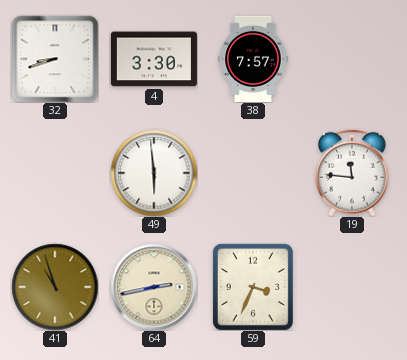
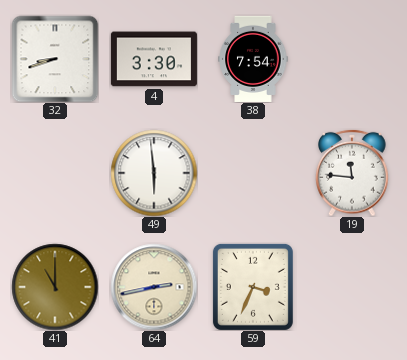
38: 7:57 -> 7:54 (253, 59)
41: 10:57 -> 11:00 (55, 287)
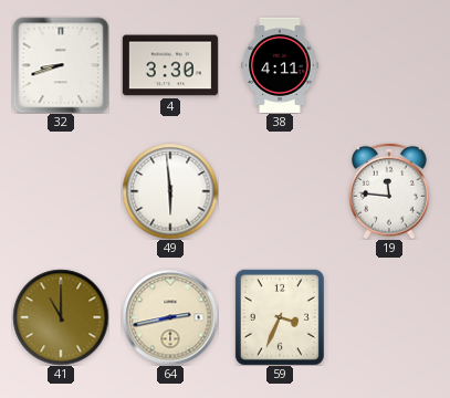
38: 7:54 -> 4:11 (280, 65)
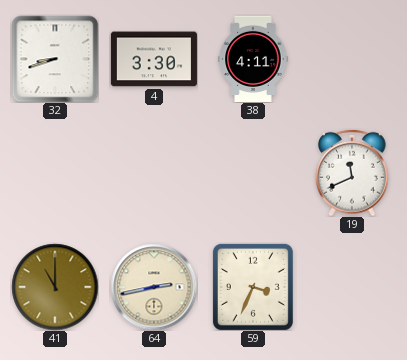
49: 5:59 -> none (170, 191)
19: 11:46 -> 11:41 (352, 173)
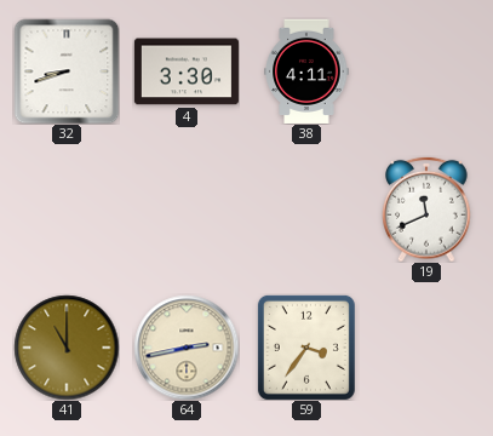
59: 3:34 -> 3:36 (306, 348)
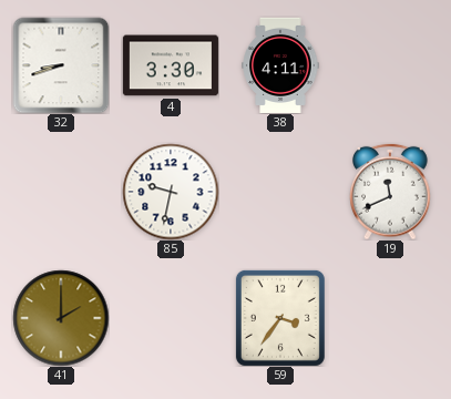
85: none -> 9:32 (171, 192)
41: 11:00 -> 2:00 (61, 318)
64: 2:43 -> none (187, 348)
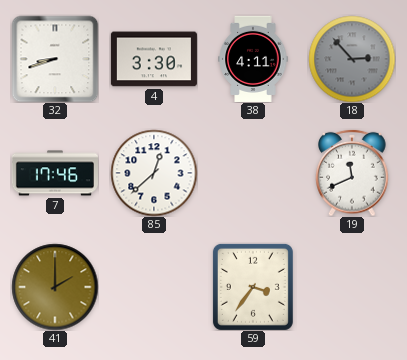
18: none -> 2:53 (352, 59)
7: none -> 17:46 (55, 173)
85: 9:32 -> 12:38 (154, 173)
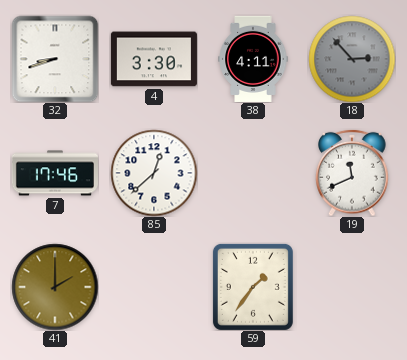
59: 3:36 -> 1:36 (253, 287)
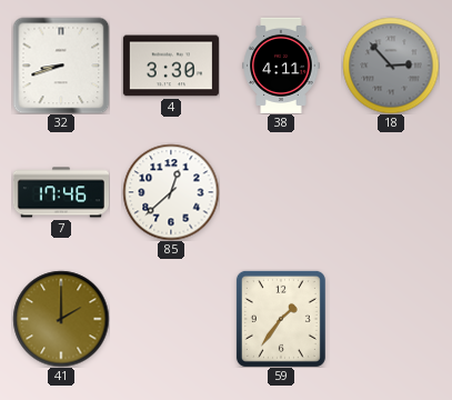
19: 11:41 -> none (352, 173)
